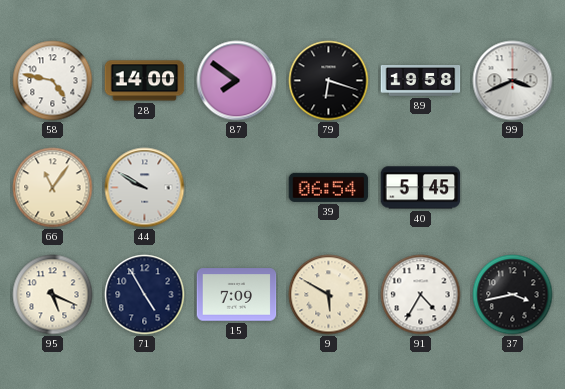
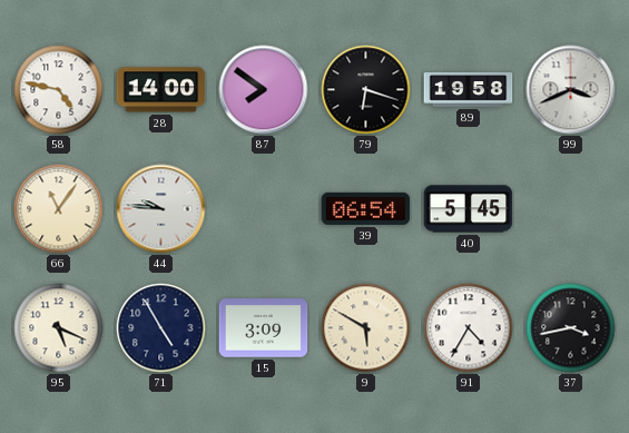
44: 9:50 -> 9:46 (161, 209)
15: 7:09 -> 3:09 (264, 328)
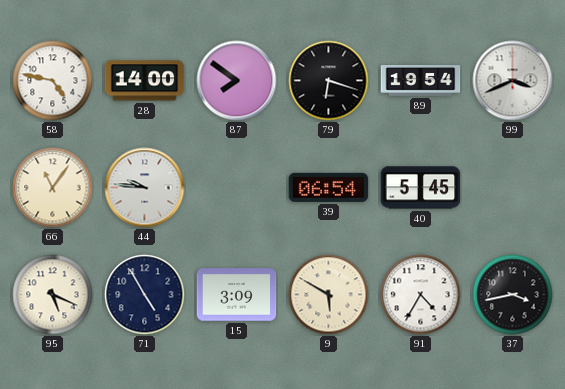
89: 19:58 -> 19:54 (421, 81)
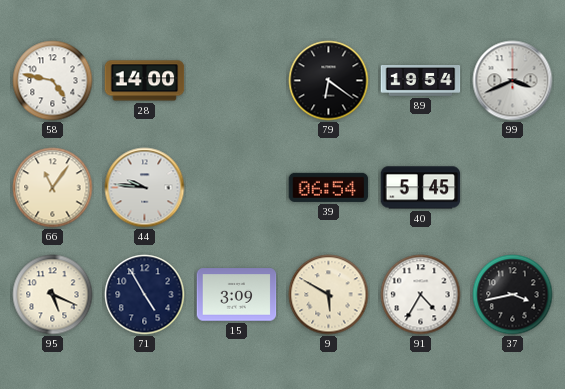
87: 7:51 -> none (237, 81)
79: 6:18 -> 6:21 (329, 81)
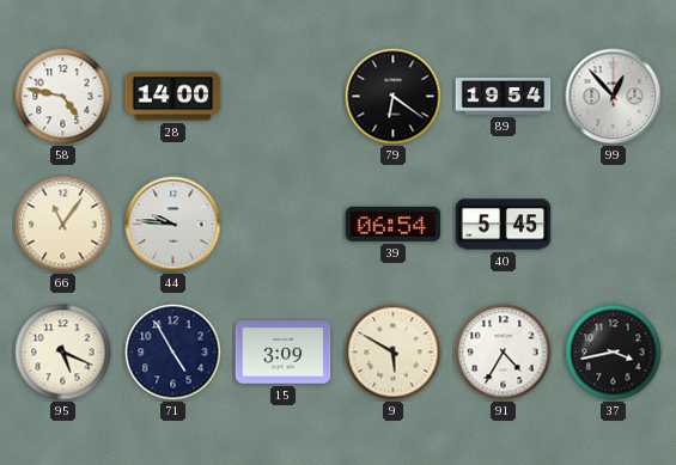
99: 3:41 -> 12:53 (614, 97)
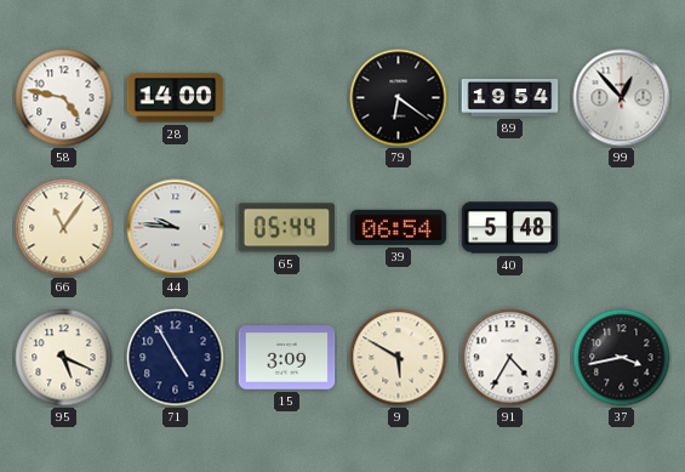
65: none -> 05:44 (287, 228)
40: 5:45 -> 5:48 (510, 228)
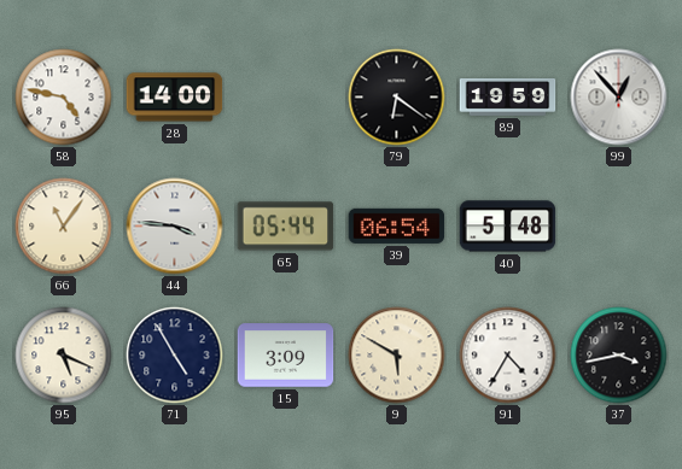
89: 19:54 -> 19:59 (508, 98)
44: 9:46 -> 3:46 (175, 227)
